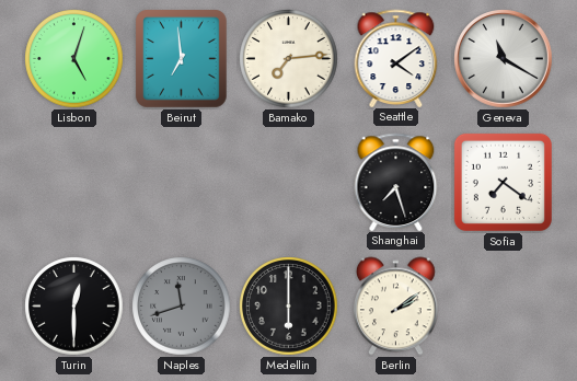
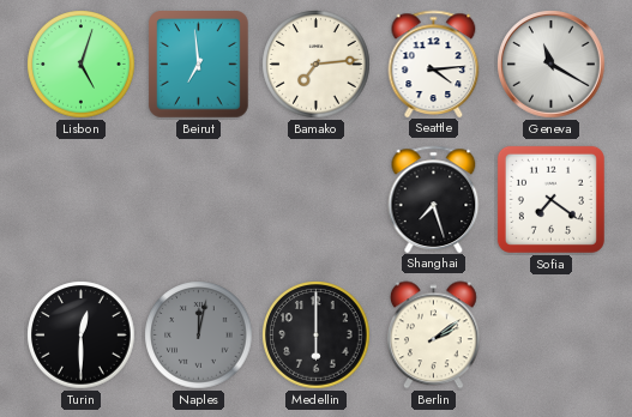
Seattle: 4:09 -> 4:14 (434, 64)
Naples: 11:42 -> 12:02 (199, 336)
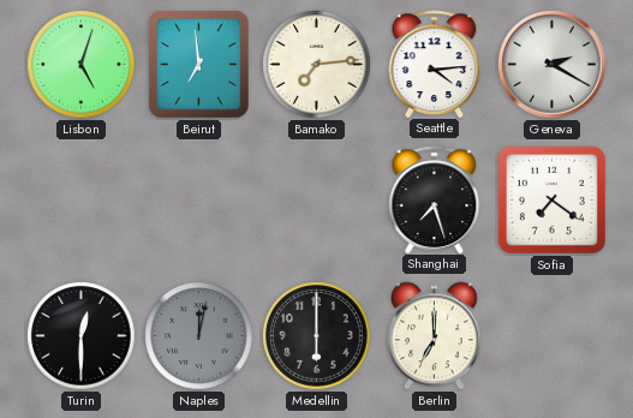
Geneva: 11:20 -> 2:20 (553, 65)
Berlin: 2:09 -> 7:00 (434, 336)
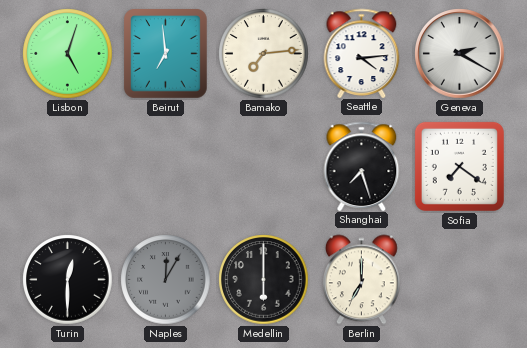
Naples: 12:02 -> 12:05 (166, 280)
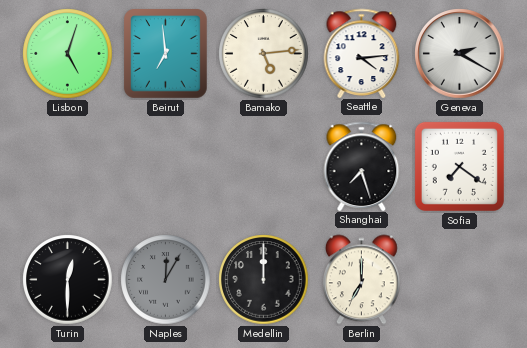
Bamako: 7:14 -> 5:14 (264, 54)
Medellin: 6:00 -> 12:00 (264, 280)
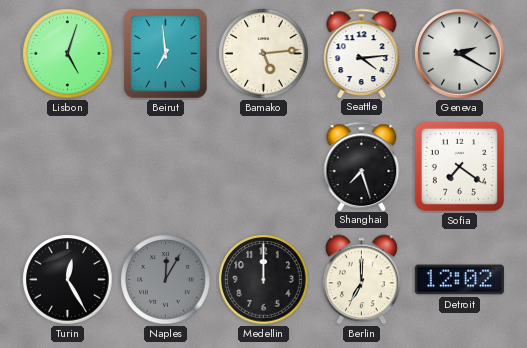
Turin: 12:30 -> 12:25 (68, 280)
Detroit: none -> 12:02 (459, 280)
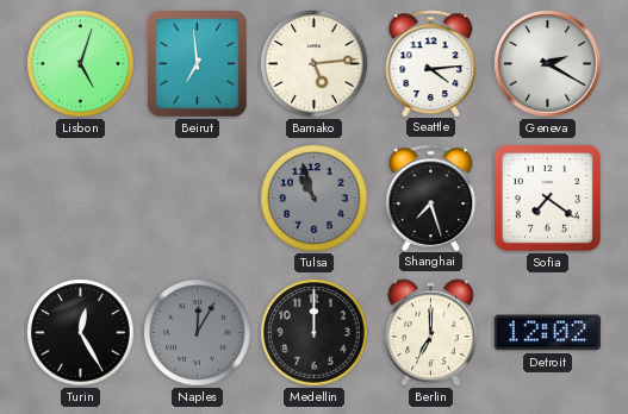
Tulsa: none -> 10:57 (315, 199)
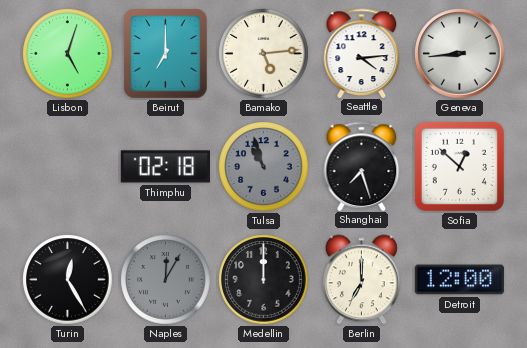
Beirut: 6:59 -> 7:00 (166, 54)
Geneva: 2:20 -> 8:44 (460, 54)
Thimphu: none -> 02:18 (165, 167)
Sofia: 7:21 -> 12:52 (459, 166)
Detroit: 12:02 -> 12:00 (459, 280)
